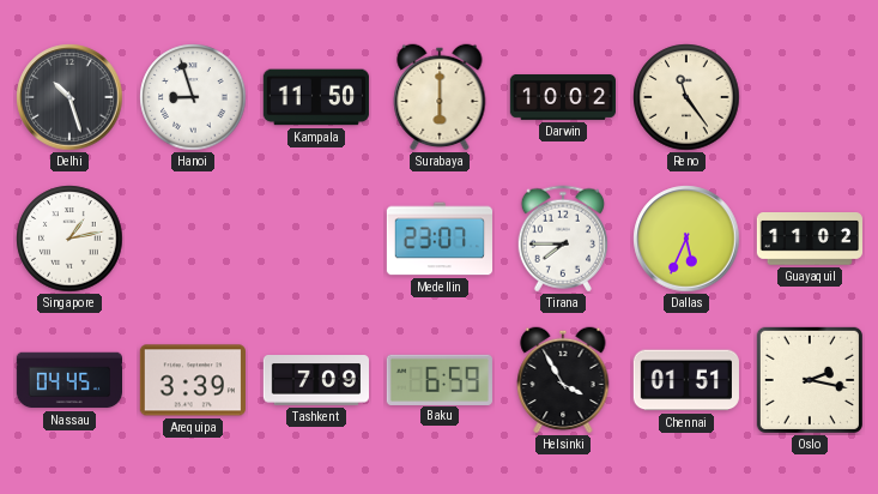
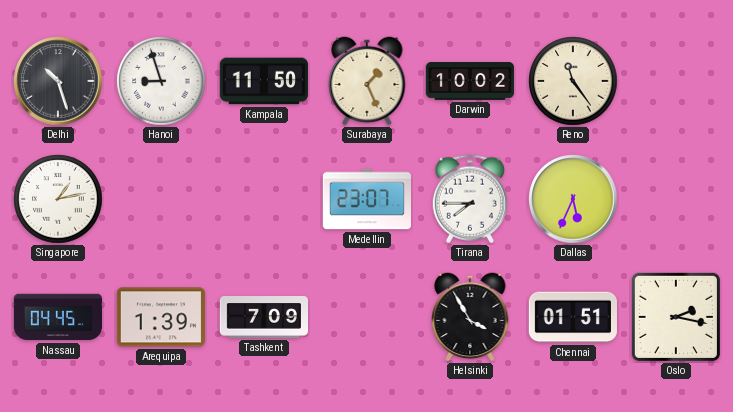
Surabaya: 6:00 -> 1:26 (367, 81)
Guayaquil: 11:02 -> none (809, 240)
Arequipa: 3:39 -> 1:39 (161, 317)
Baku: 6:59 -> none (440, 379)
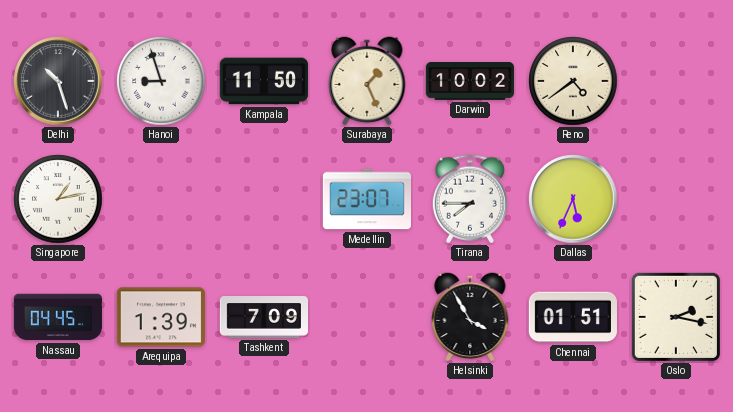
Reno: 11:24 -> 4:39 (573, 81)
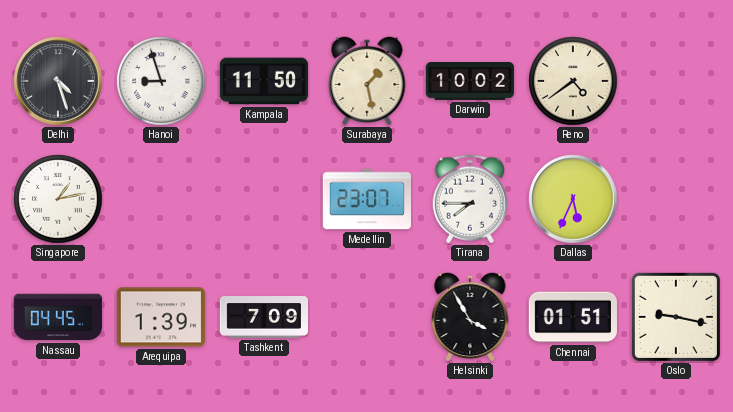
Delhi: 10:27 -> 4:27 (58, 81)
Surabaya: 1:26 -> 1:28 (367, 81)
Oslo: 2:17 -> 9:17 (676, 317)
